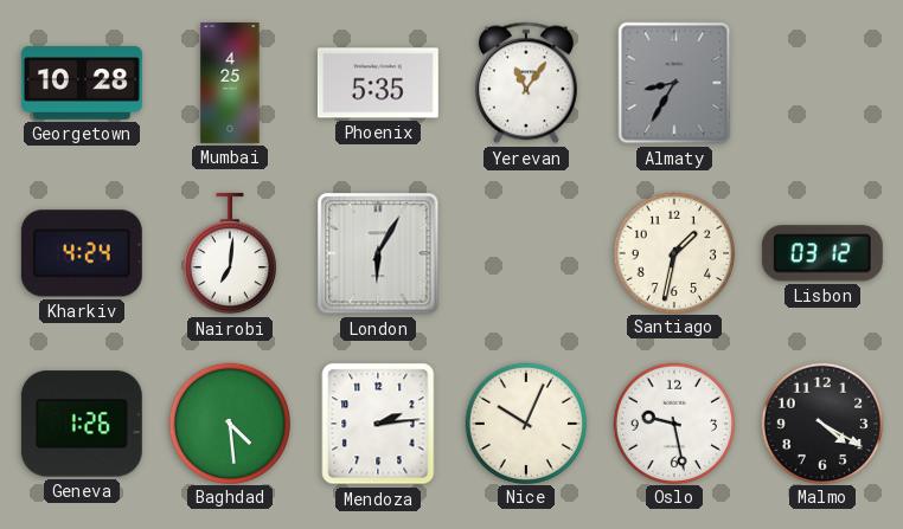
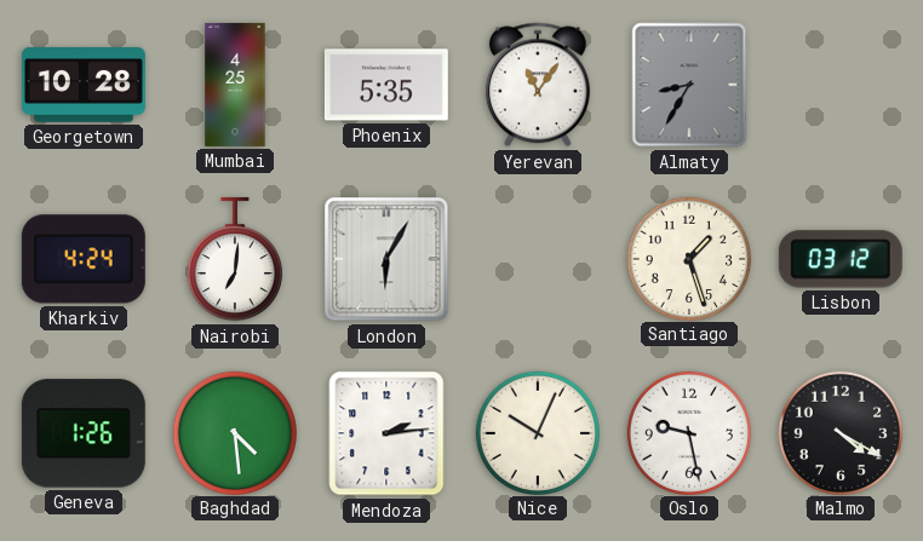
Santiago: 1:32 -> 1:27 (688, 258)
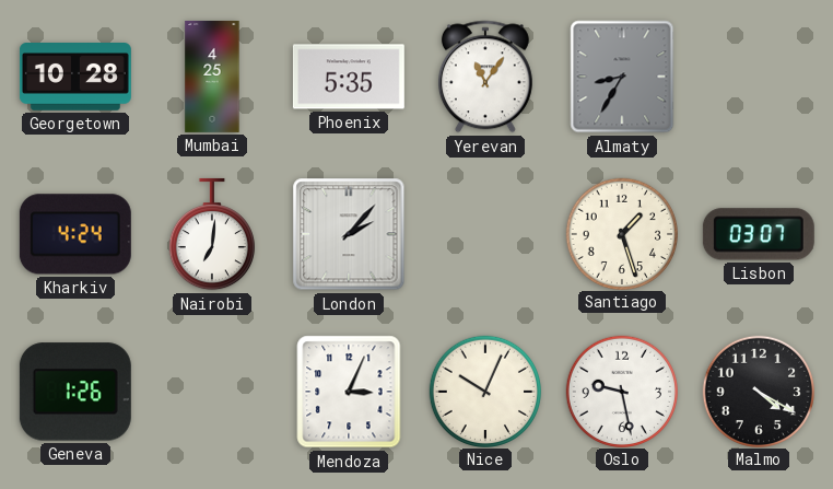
London: 6:05 -> 2:07 (349, 234)
Lisbon: 03:12 -> 03:07 (759, 234)
Baghdad: 4:29 -> none (234, 432)
Mendoza: 2:14 -> 3:04 (349, 392)
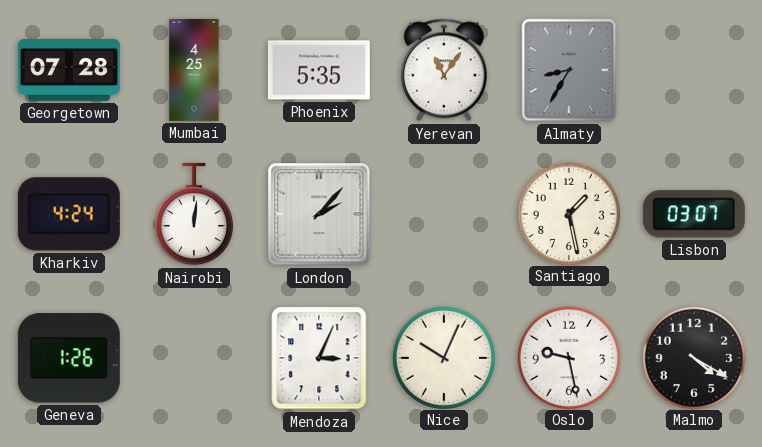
Georgetown: 10:28 -> 07:28 (69, 70)
Nairobi: 7:01 -> 12:01 (193, 214)
Santiago: 1:27 -> 1:28 (568, 213)
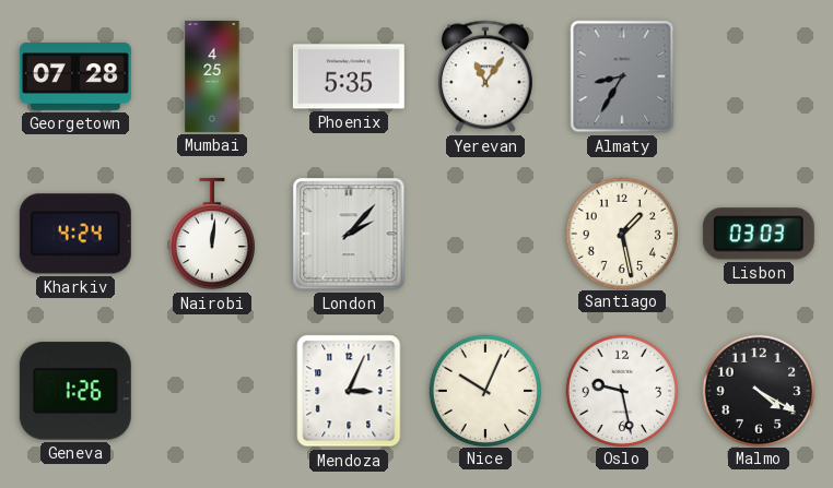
Lisbon: 03:07 -> 03:03 (759, 234)
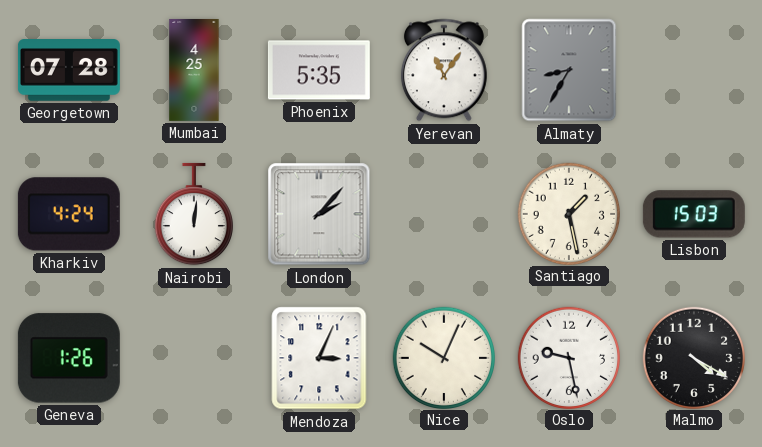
Lisbon: 03:03 -> 15:03 (694, 214)
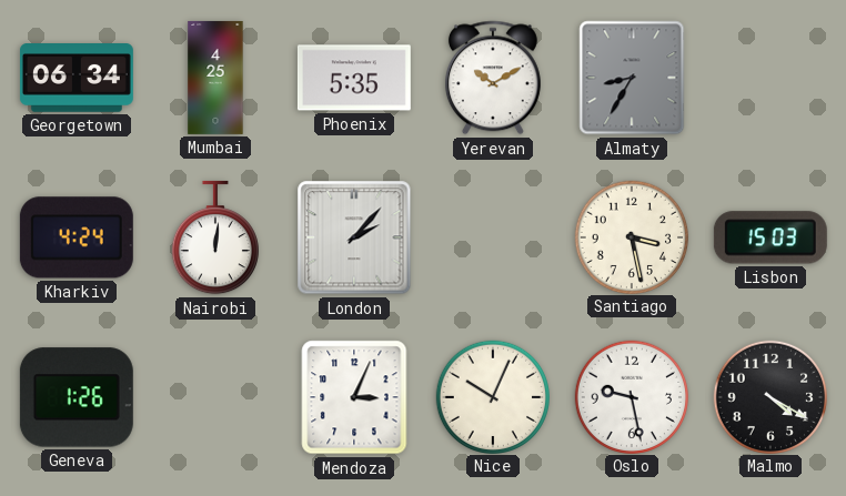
Georgetown: 07:28 -> 06:34 (77, 78)
Yerevan: 11:06 -> 10:10 (493, 78)
Santiago: 1:28 -> 3:28 (631, 236)
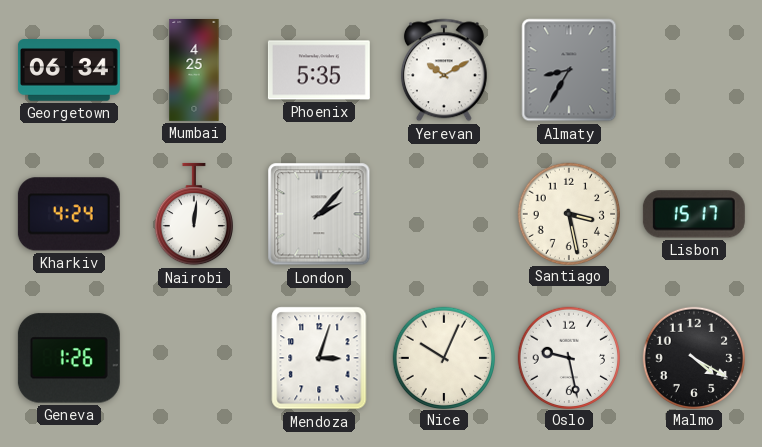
Lisbon: 15:03 -> 15:17 (694, 214)
Mendoza: 3:04 -> 3:03 (319, 358)
